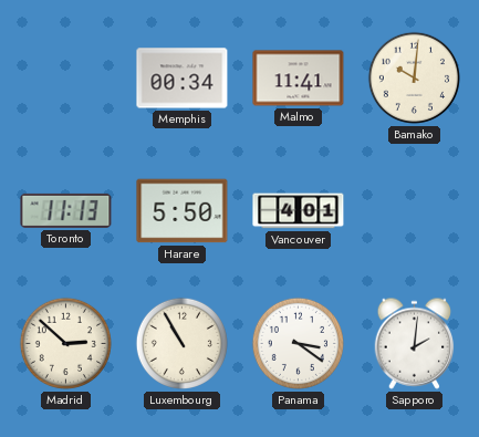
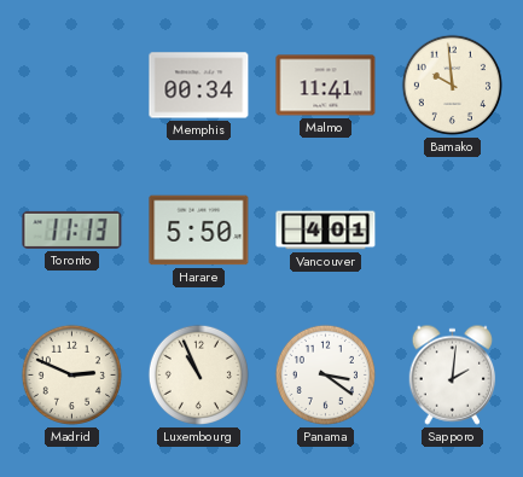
Bamako: 10:01 -> 9:59 (452, 85)
Madrid: 2:52 -> 2:49 (71, 374)
Luxembourg: 10:55 -> 10:56 (198, 374)
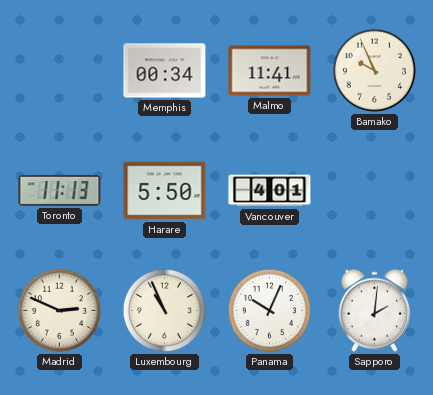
Bamako: 9:59 -> 9:56 (374, 70)
Panama: 3:21 -> 10:04 (269, 310)
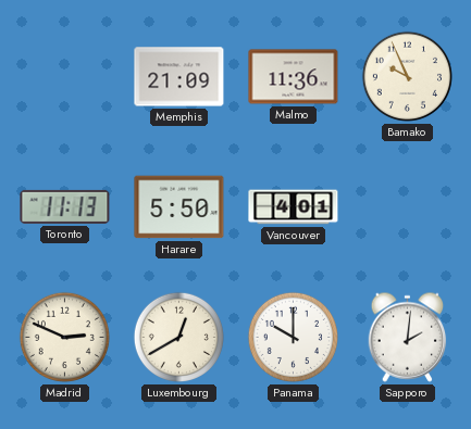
Memphis: 00:34 -> 21:09 (179, 77)
Malmo: 11:41 -> 11:36 (294, 77)
Luxembourg: 10:56 -> 12:40 (178, 337)
Panama: 10:04 -> 10:00 (293, 337)
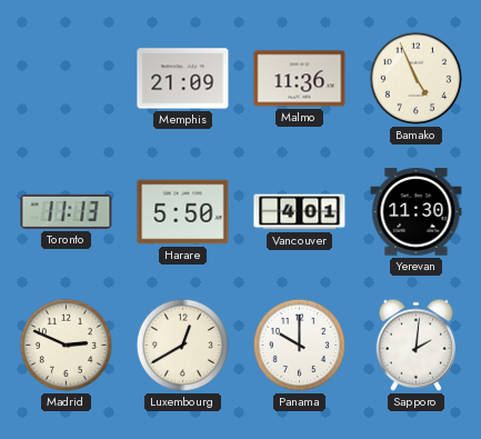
Bamako: 9:56 -> 4:56 (415, 78)
Yerevan: none -> 11:30 (417, 212)
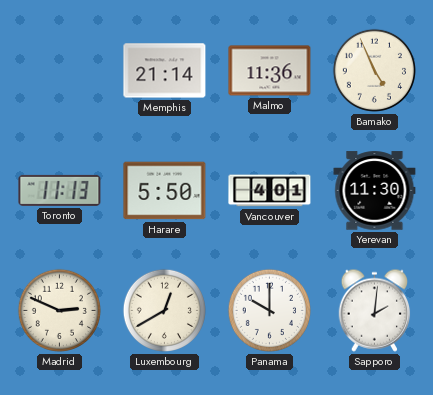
Memphis: 21:09 -> 21:14 (165, 71)
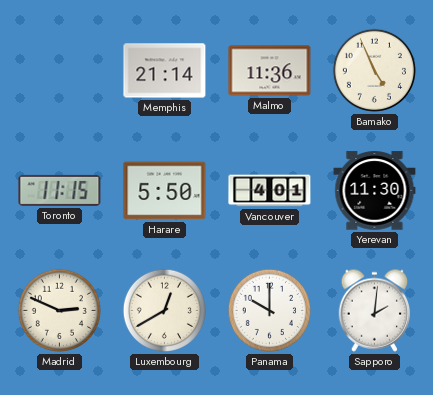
Toronto: 11:13 -> 11:15 (60, 190)
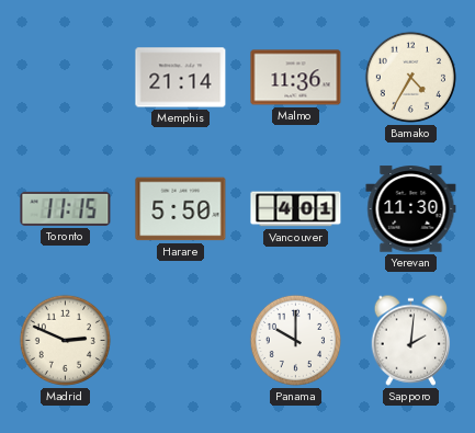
Bamako: 4:56 -> 4:35 (410, 77)
Luxembourg: 12:40 -> none (164, 310)
